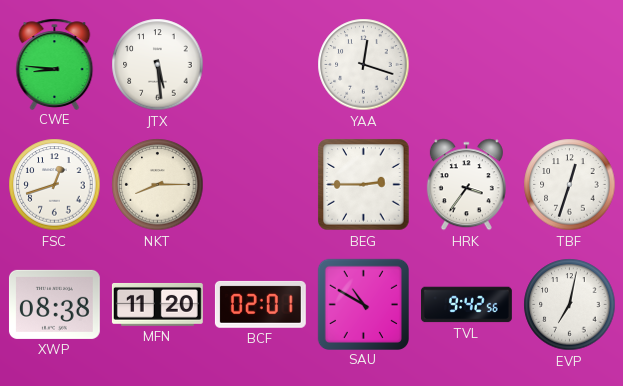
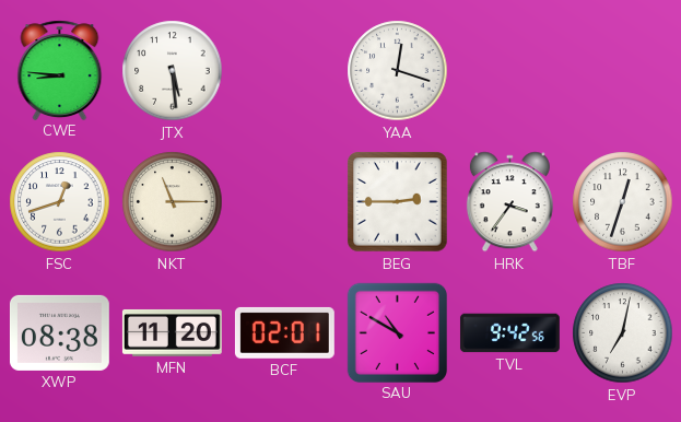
NKT: 8:15 -> 11:15 (173, 202)
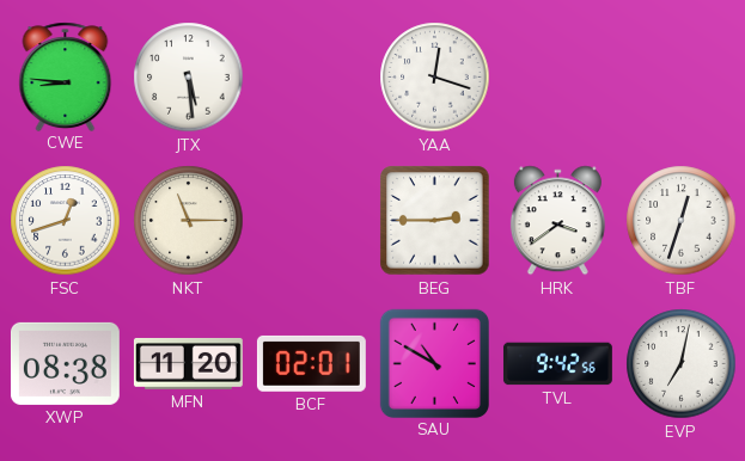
HRK: 3:36 -> 3:39 (557, 221)
